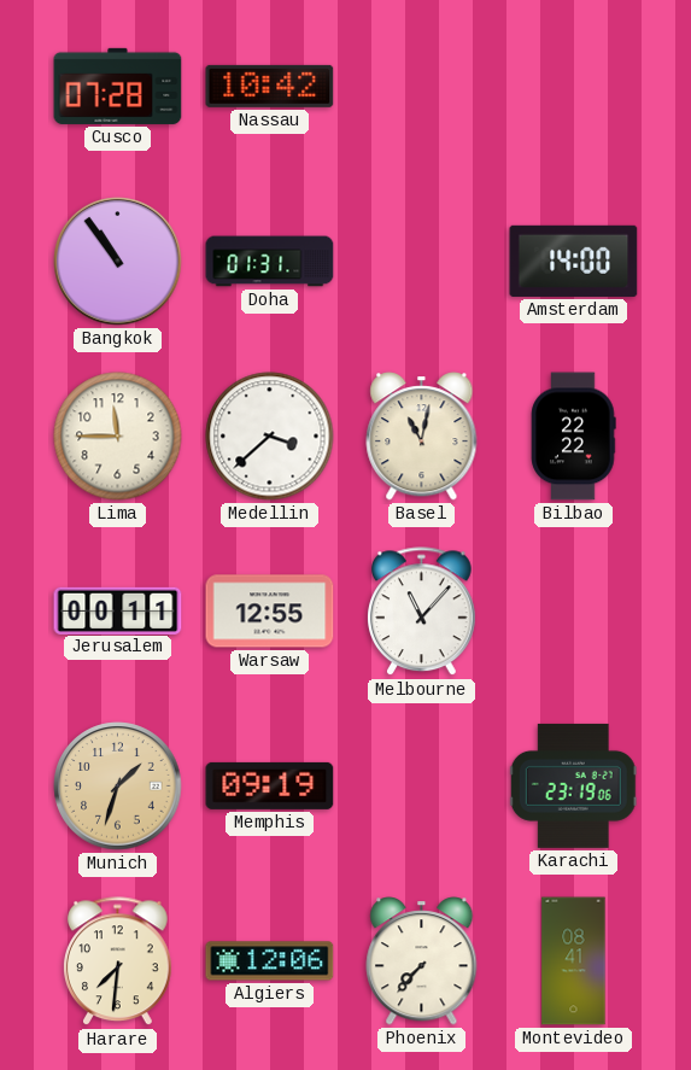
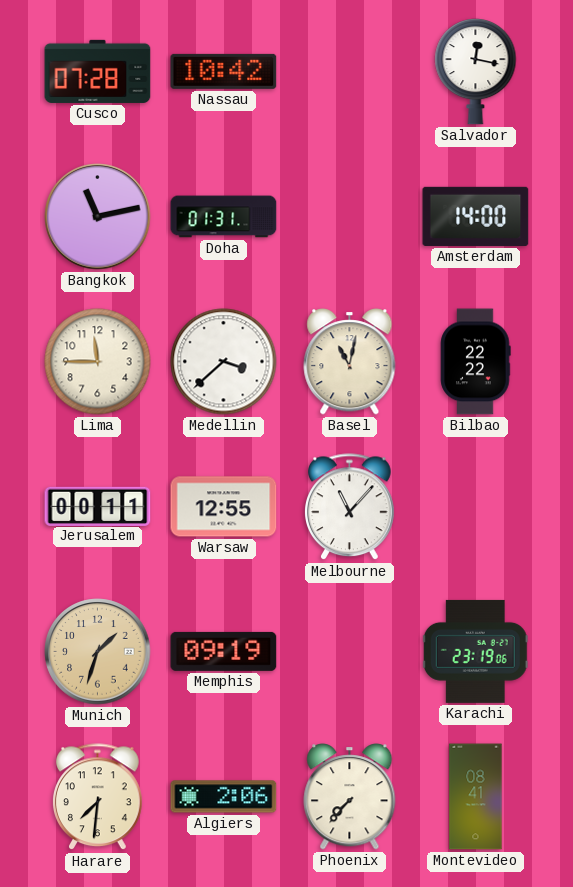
Salvador: none -> 12:17 (476, 71)
Bangkok: 10:54 -> 11:13 (98, 217)
Algiers: 12:06 -> 2:06 (224, 797)
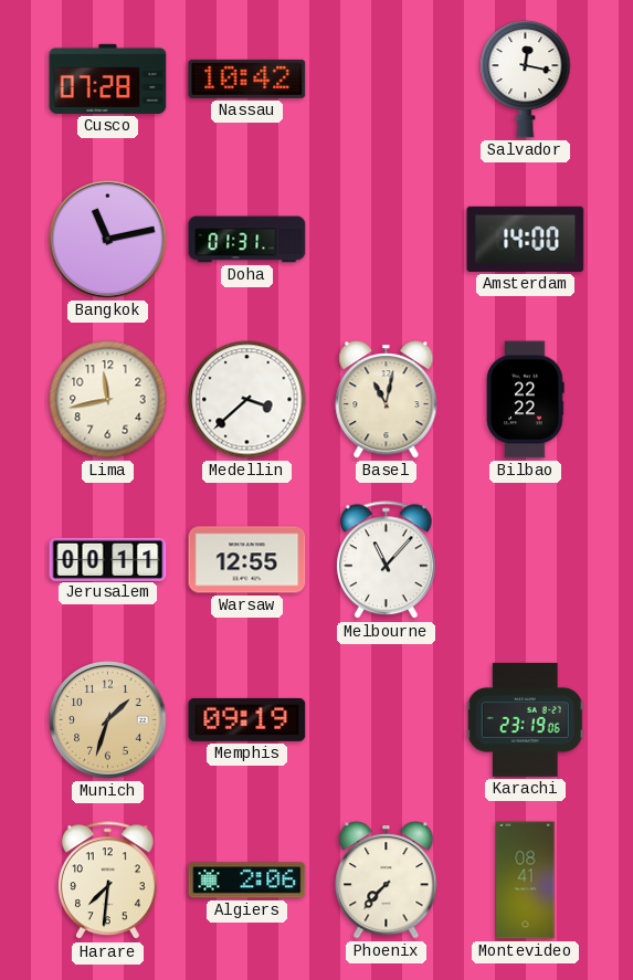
Lima: 11:45 -> 11:43 (108, 400)
